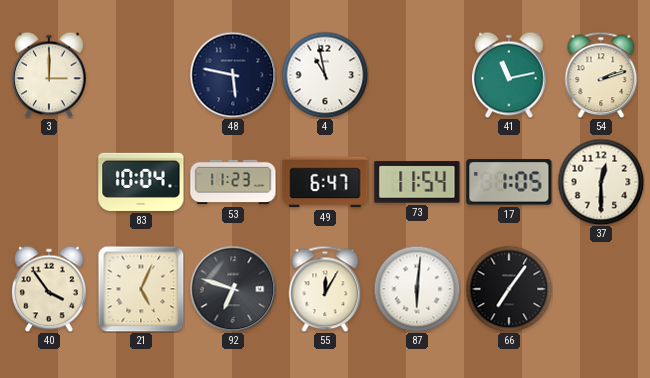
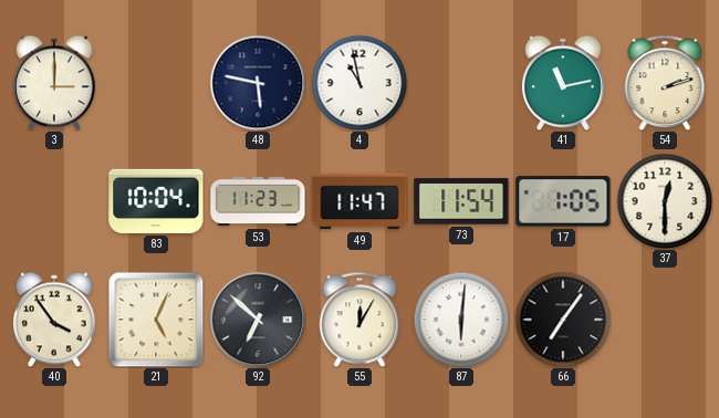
49: 6:47 -> 11:47 (359, 201)
92: 6:48 -> 6:52 (258, 320)
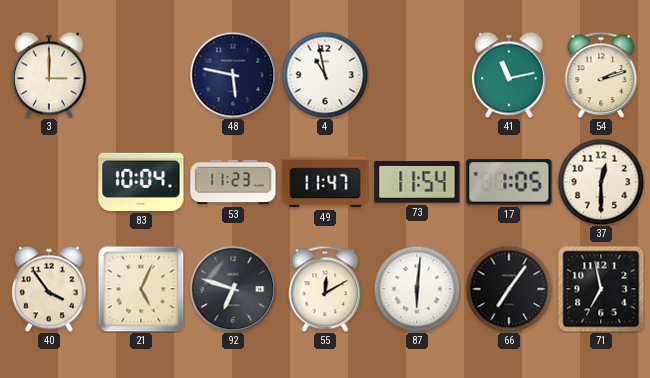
92: 6:52 -> 6:48 (233, 289)
55: 12:05 -> 12:10 (325, 289)
71: none -> 6:58 (601, 289)
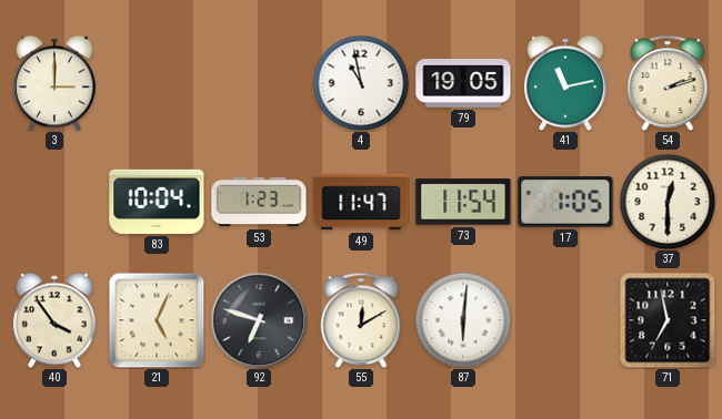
48: 5:47 -> none (233, 75)
79: none -> 19:05 (463, 84)
53: 11:23 -> 1:23 (259, 202)
66: 7:06 -> none (509, 289)
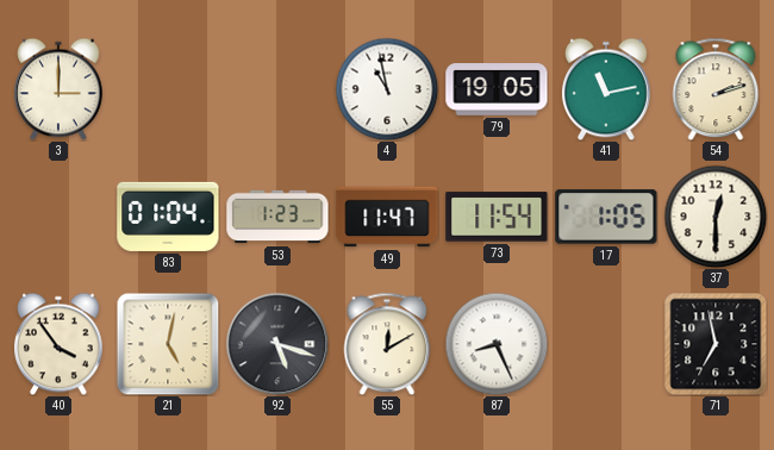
83: 10:04 -> 01:04 (168, 217)
21: 5:04 -> 5:02 (168, 344)
92: 6:48 -> 5:18 (277, 344)
87: 6:01 -> 8:26 (497, 344)
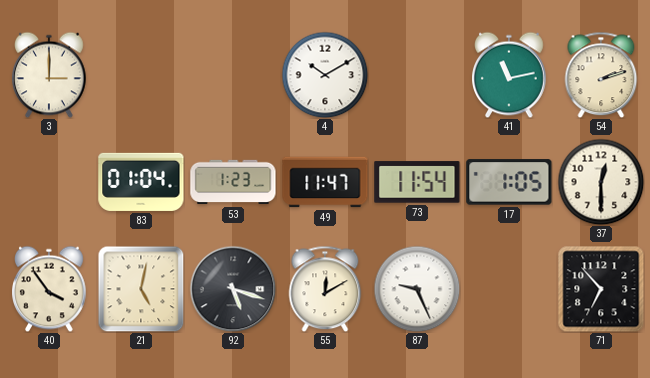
4: 10:58 -> 10:10 (325, 75)
79: 19:05 -> none (497, 90)
87: 8:26 -> 9:26 (417, 289)
71: 6:58 -> 6:53 (601, 289)
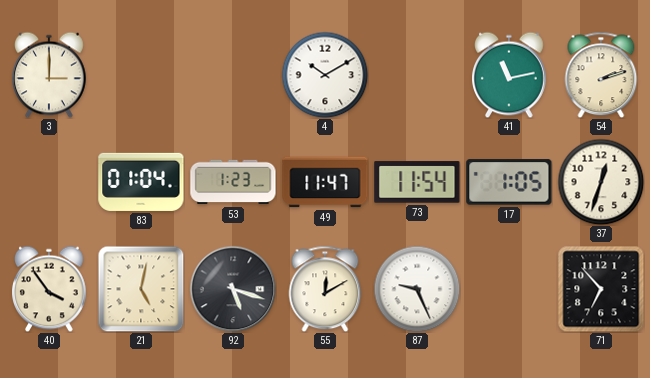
37: 12:30 -> 12:33 (601, 182)
